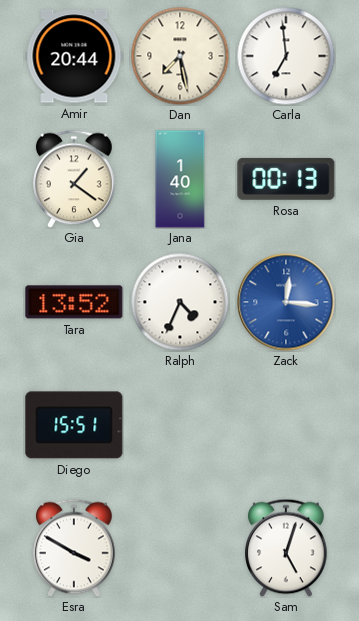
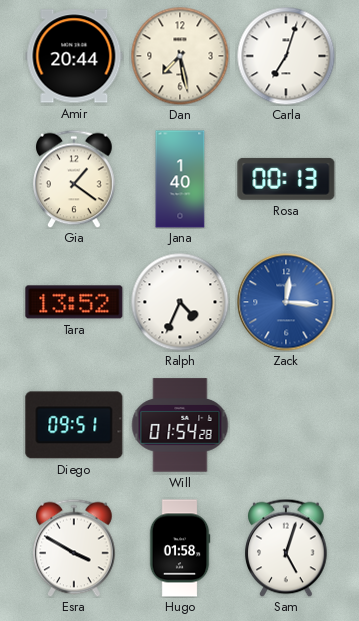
Carla: 6:59 -> 7:03 (286, 56)
Diego: 15:51 -> 09:51 (74, 425)
Will: none -> 01:54 (180, 425)
Hugo: none -> 01:58 (180, 548)
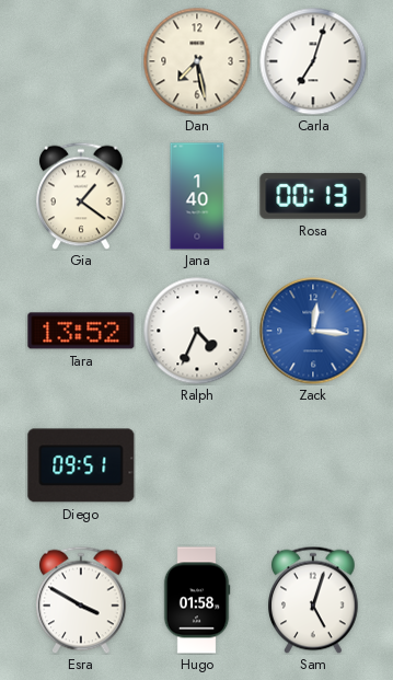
Amir: 20:44 -> none (74, 56)
Will: 01:54 -> none (180, 425)
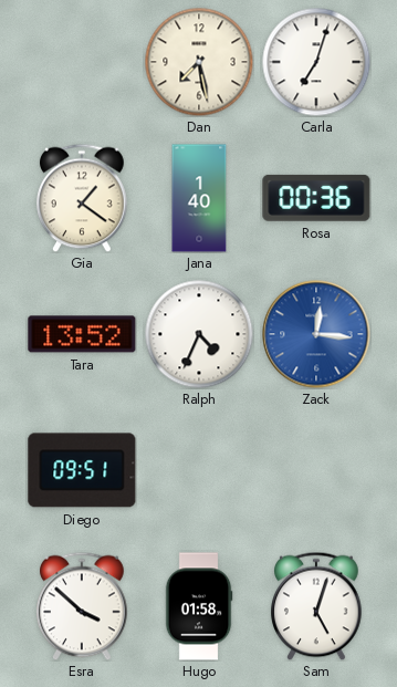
Rosa: 00:13 -> 00:36 (316, 198)
Esra: 3:50 -> 3:52 (82, 606)
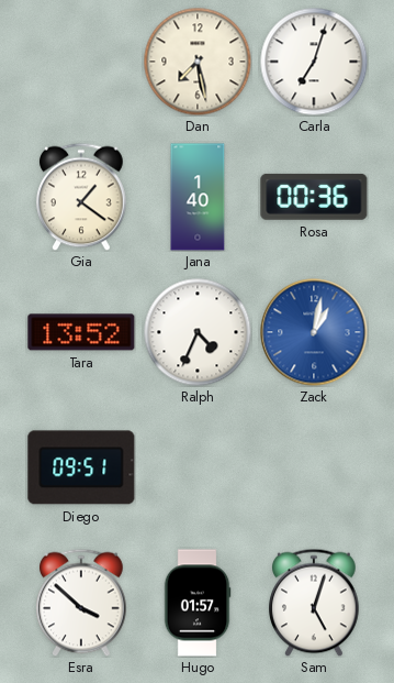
Zack: 12:16 -> 1:02 (314, 332)
Hugo: 01:58 -> 01:57 (198, 603)
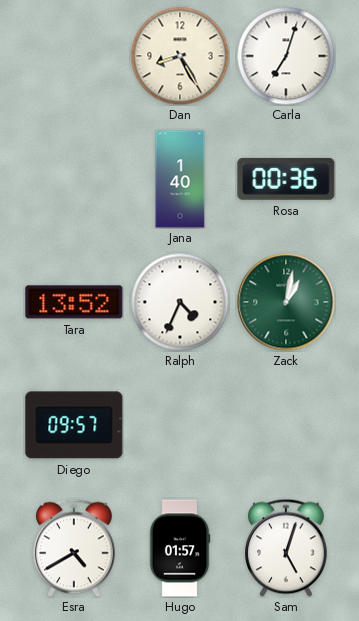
Dan: 7:28 -> 8:25 (180, 56)
Gia: 1:21 -> none (81, 197)
Zack dial: blue -> green (286, 302)
Diego: 09:51 -> 09:57 (74, 425)
Esra: 3:52 -> 4:40 (74, 548)
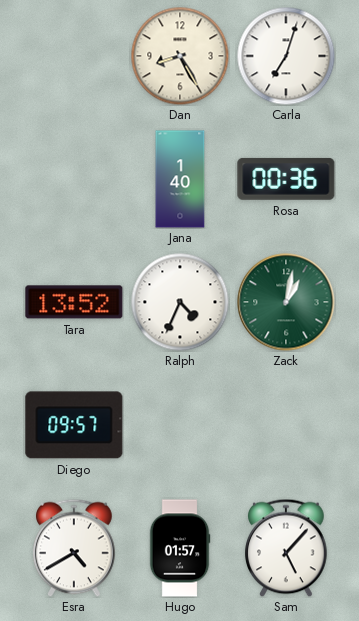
Sam: 5:03 -> 5:07 (286, 548)
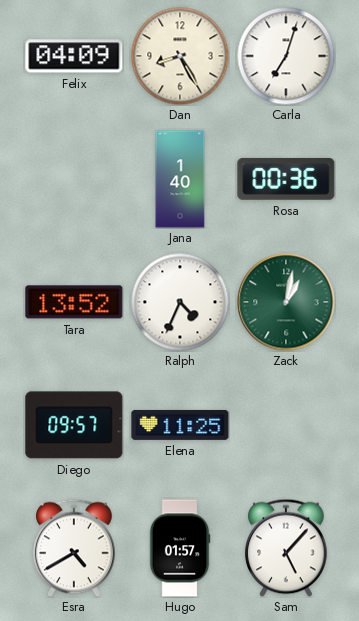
Felix: none -> 04:09 (74, 56)
Elena: none -> 11:25 (180, 425)
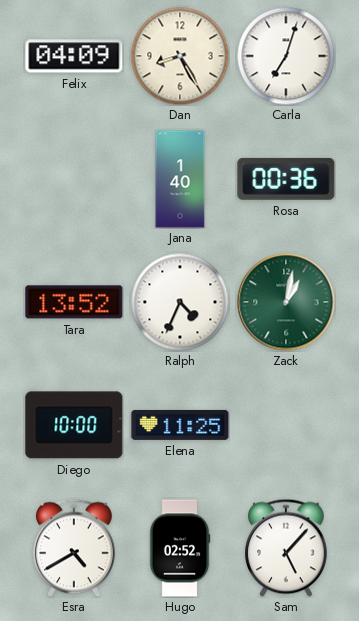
Diego: 09:57 -> 10:00 (74, 425)
Hugo: 01:57 -> 02:52 (180, 548)
